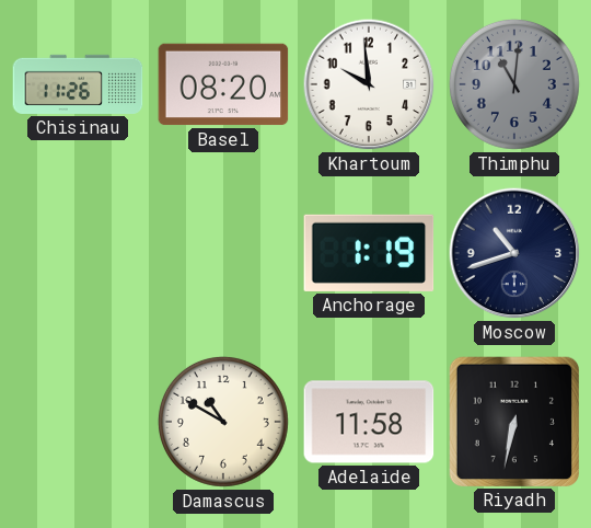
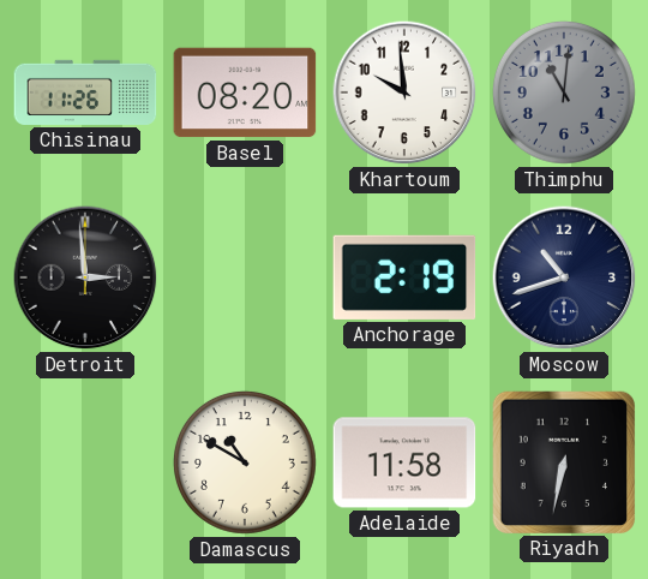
Detroit: none -> 2:59 (85, 277)
Anchorage: 1:19 -> 2:19 (404, 277)
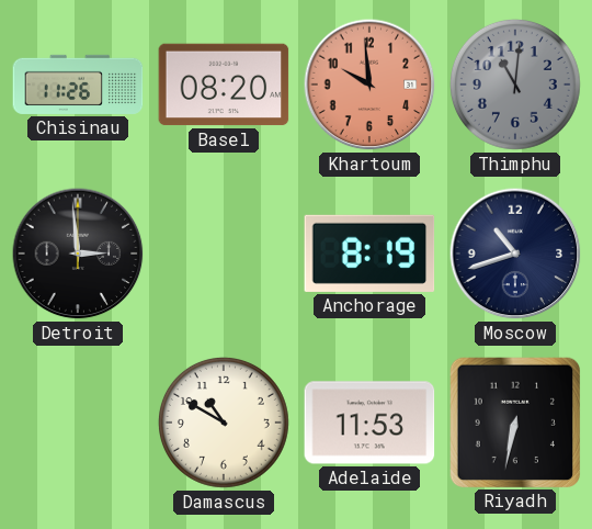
Khartoum dial: white -> salmon (369, 85)
Anchorage: 2:19 -> 8:19 (369, 254)
Adelaide: 11:58 -> 11:53 (369, 423)
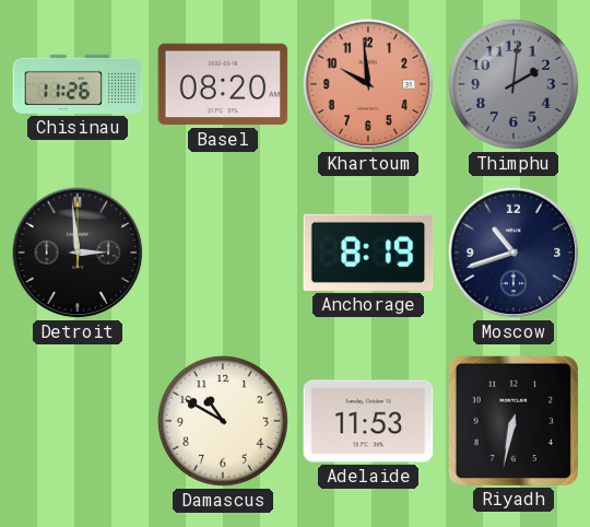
Thimphu: 11:01 -> 2:01 (514, 84)
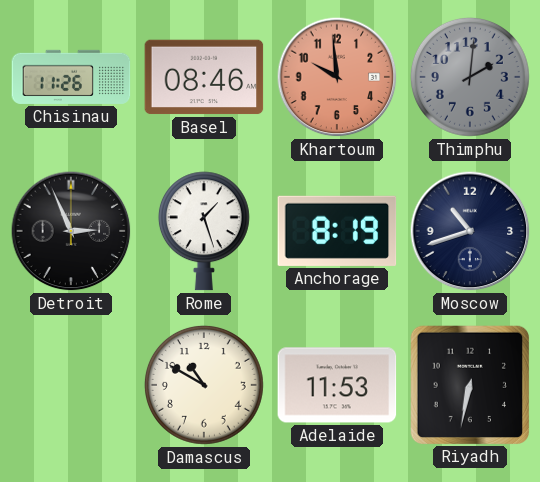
Basel: 08:20 -> 08:46 (204, 77)
Detroit: 2:59 -> 2:56 (71, 231)
Rome: none -> 1:27 (204, 231)
